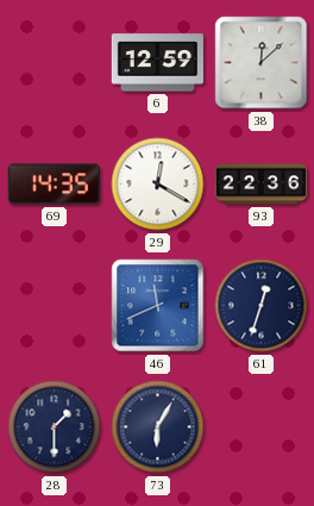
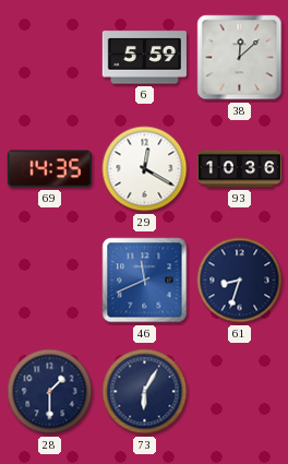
6: 12:59 -> 5:59 (144, 58)
93: 22:36 -> 10:36 (239, 169)
61: 12:33 -> 8:33 (240, 281)
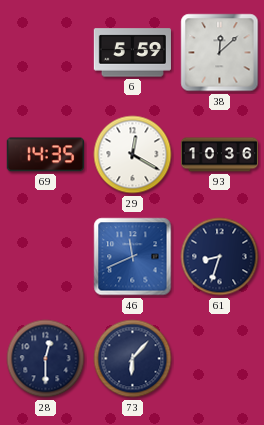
28: 1:30 -> 12:30 (46, 359)
73: 6:05 -> 6:07 (133, 359)
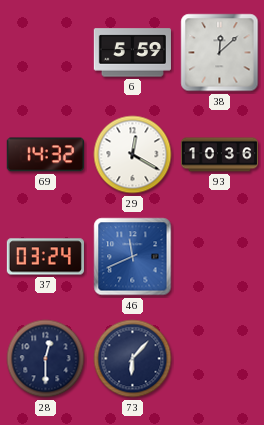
69: 14:35 -> 14:32 (45, 155)
37: none -> 03:24 (45, 257)
61: 8:33 -> none (220, 257)
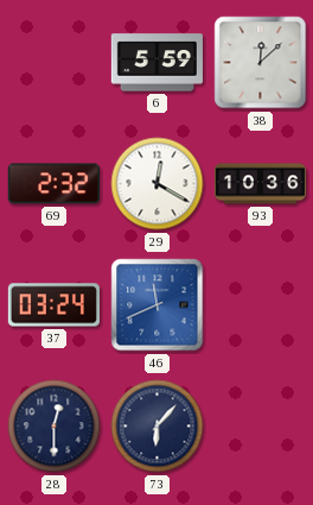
69: 14:32 -> 2:32 (53, 184)
